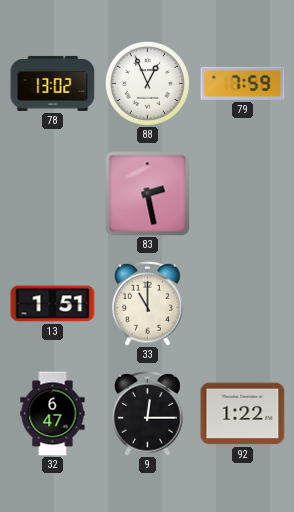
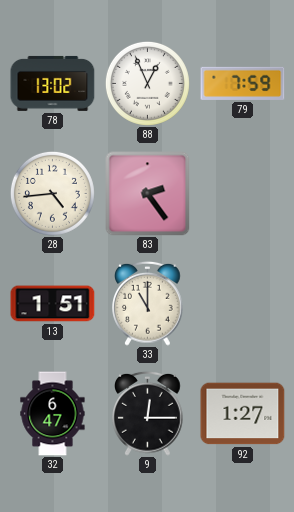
28: none -> 4:44 (52, 193)
83: 2:28 -> 2:24 (148, 194)
92: 1:22 -> 1:27 (243, 414)
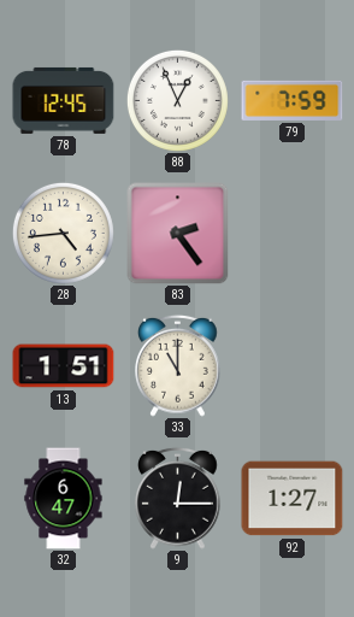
78: 13:02 -> 12:45 (64, 100)
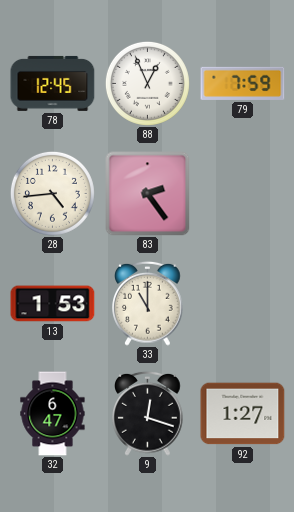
13: 1:51 -> 1:53 (53, 304)
9: 12:15 -> 12:18 (148, 413)
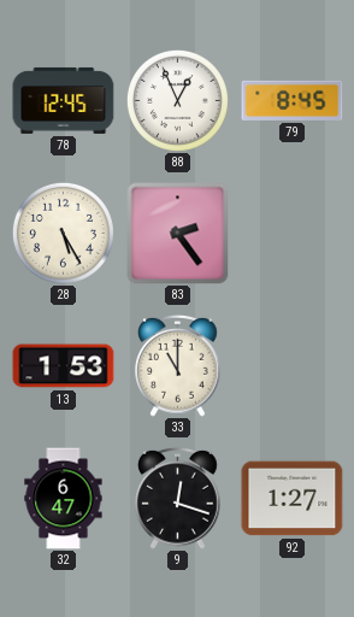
79: 7:59 -> 8:45 (293, 100)
28: 4:44 -> 5:25 (63, 233)
